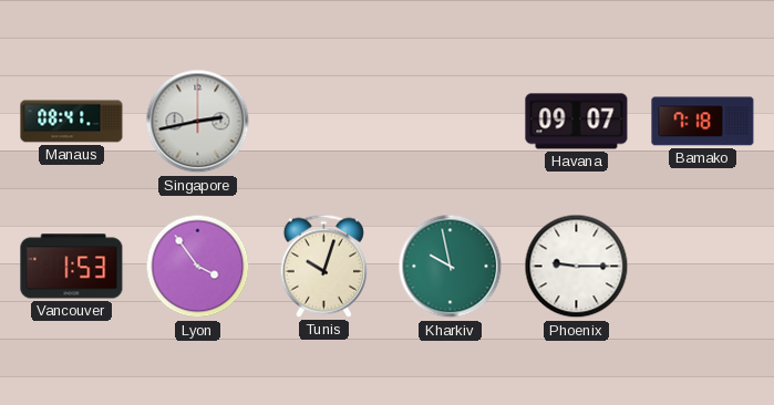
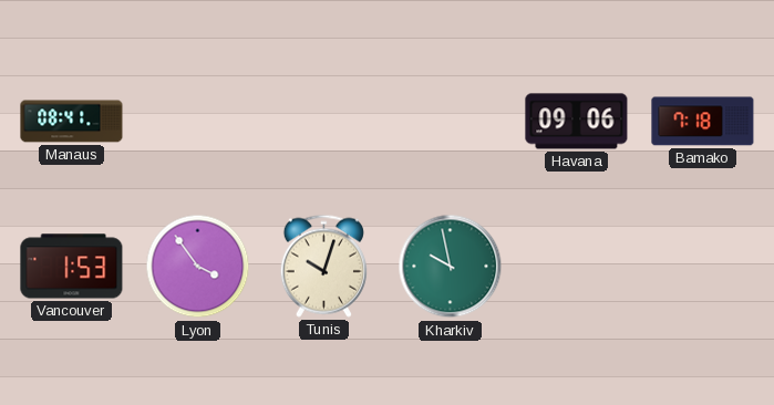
Singapore: 2:43 -> none (198, 122)
Havana: 09:07 -> 09:06 (577, 122)
Phoenix: 9:15 -> none (577, 267)
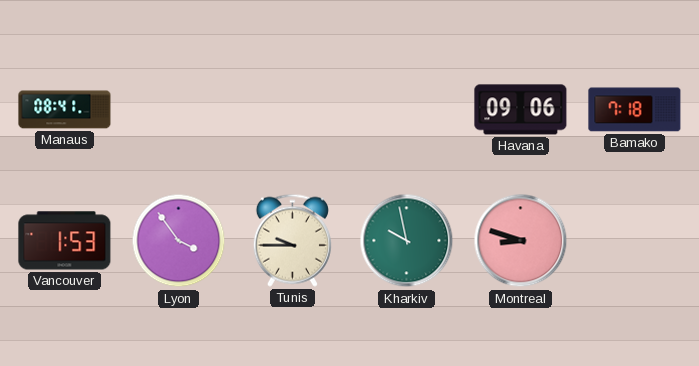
Tunis: 10:03 -> 9:45 (292, 240)
Montreal: none -> 8:48 (521, 241)
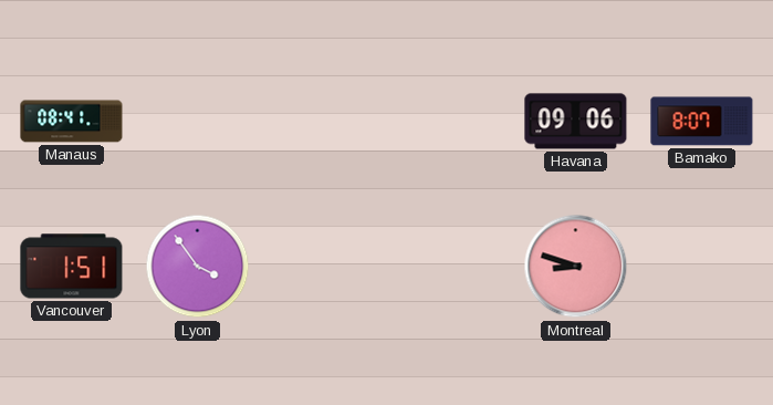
Bamako: 7:18 -> 8:07 (702, 122)
Vancouver: 1:53 -> 1:51 (72, 267)
Tunis: 9:45 -> none (292, 240)
Kharkiv: 9:58 -> none (407, 241)
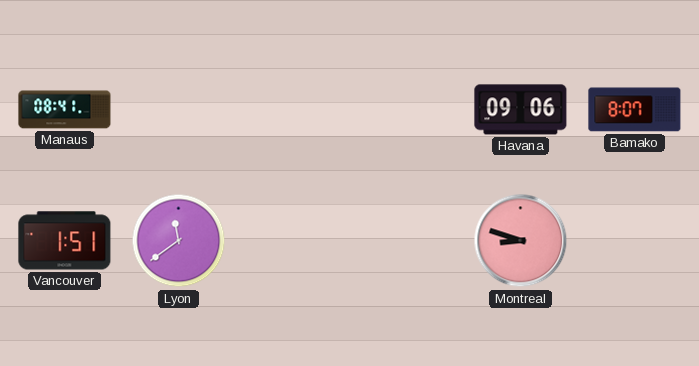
Lyon: 3:54 -> 11:39 (179, 241)
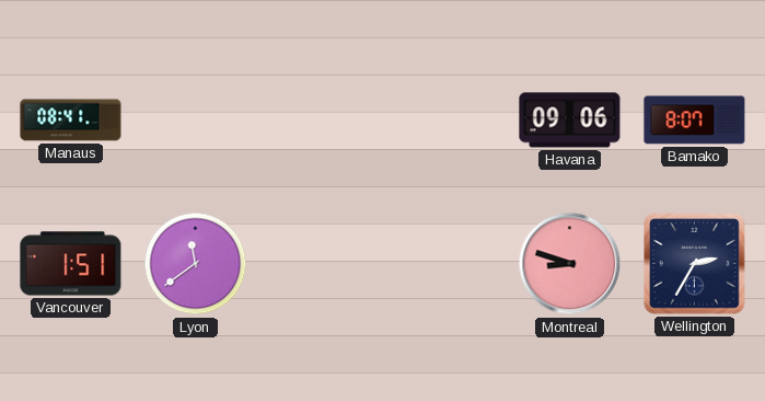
Wellington: none -> 2:35 (695, 264)
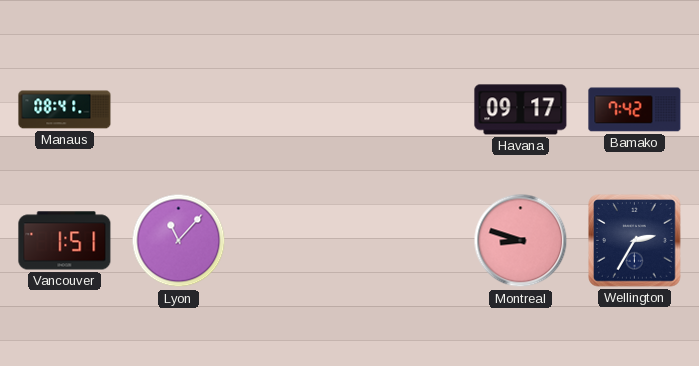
Havana: 09:06 -> 09:17 (521, 110)
Bamako: 8:07 -> 7:42 (635, 110)
Lyon: 11:39 -> 11:07 (179, 241)
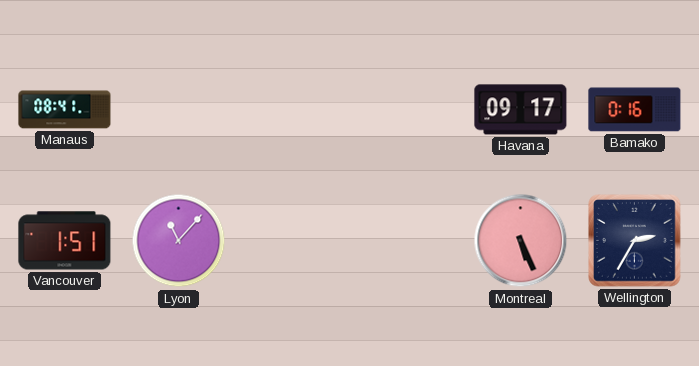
Bamako: 7:42 -> 0:16 (635, 110)
Montreal: 8:48 -> 5:26 (521, 241)
